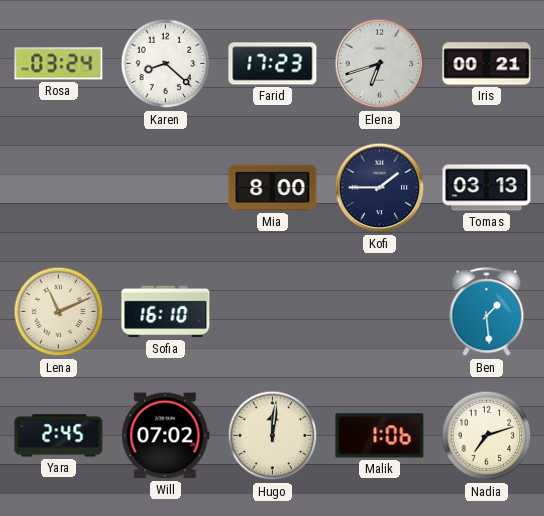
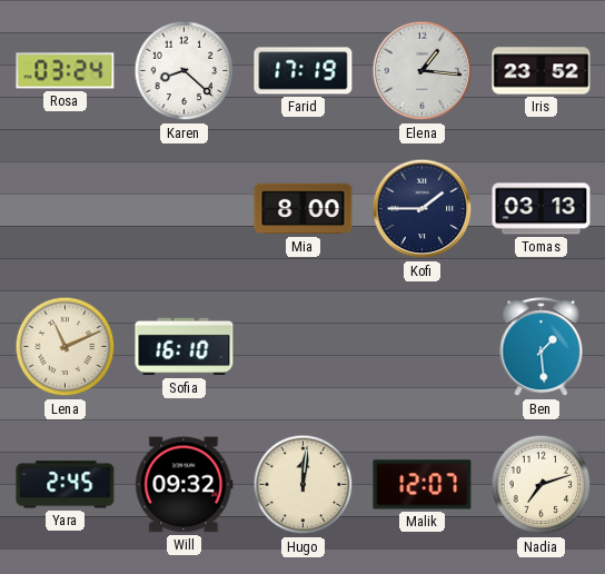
Farid: 17:23 -> 17:19 (304, 71)
Elena: 6:42 -> 1:16 (423, 71)
Iris: 00:21 -> 23:52 (542, 71)
Will: 07:02 -> 09:32 (185, 485)
Malik: 1:06 -> 12:07 (423, 485)
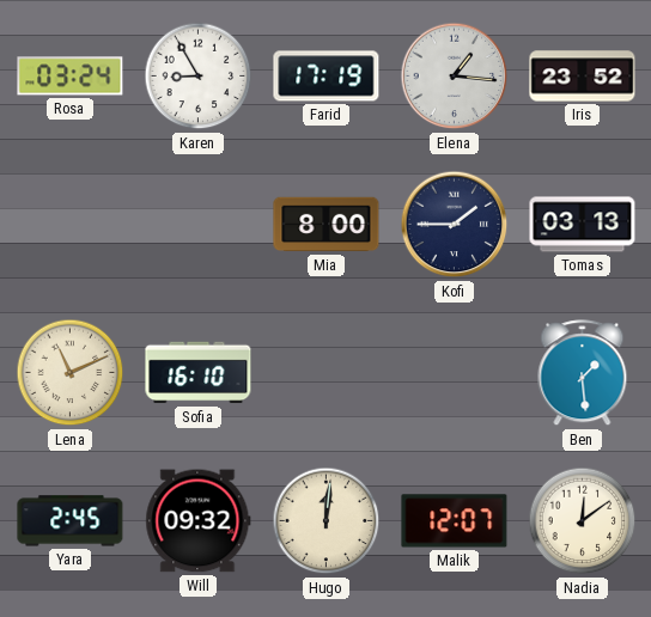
Karen: 8:22 -> 8:55 (199, 77)
Nadia: 7:12 -> 12:09 (583, 521)
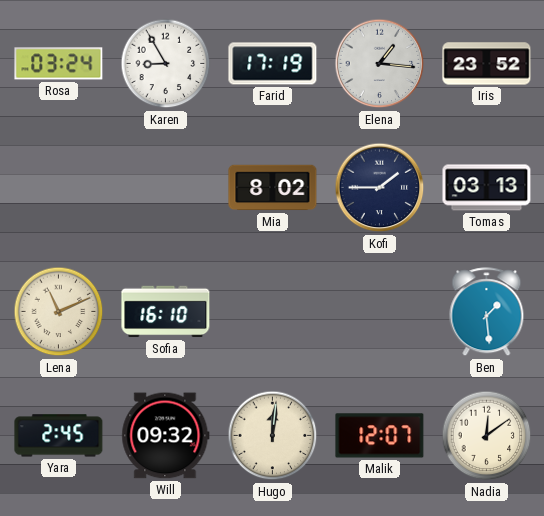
Mia: 8:00 -> 8:02 (273, 188)
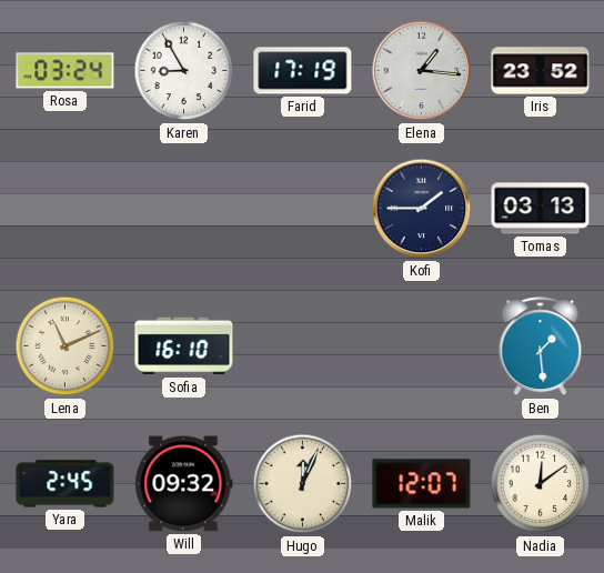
Mia: 8:02 -> none (273, 188)
Hugo: 12:01 -> 12:04 (303, 484)
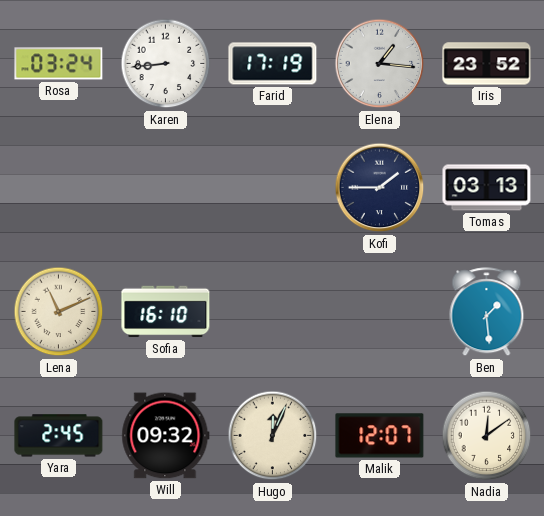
Karen: 8:55 -> 8:44 (166, 64)
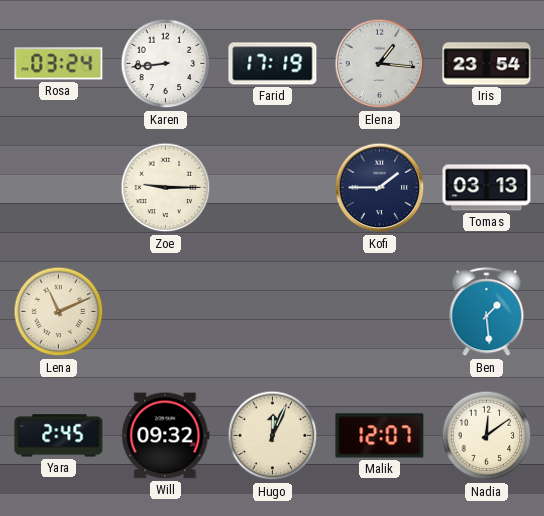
Iris: 23:52 -> 23:54 (487, 64)
Zoe: none -> 9:15 (166, 188)
Sofia: 16:10 -> none (166, 312)
